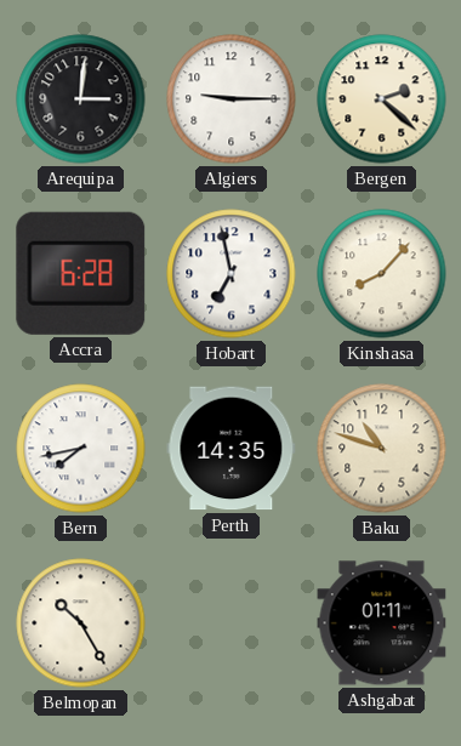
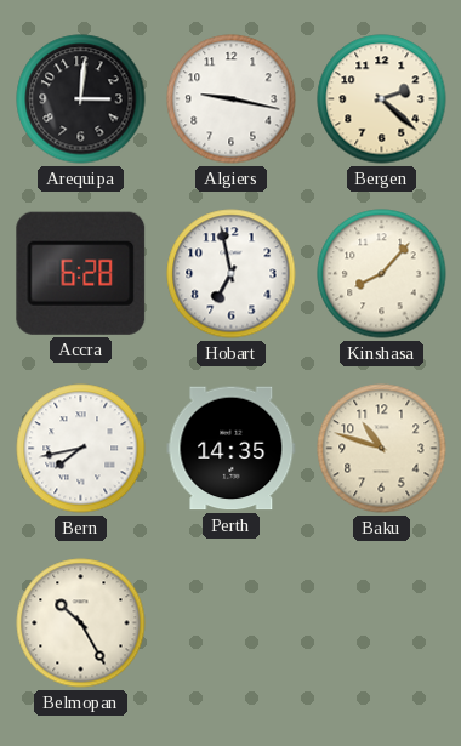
Algiers: 9:15 -> 9:17 (232, 99)
Ashgabat: 01:11 -> none (382, 623)
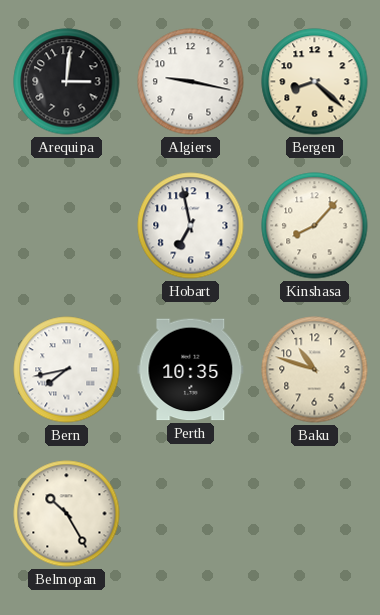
Bergen: 2:22 -> 8:22 (315, 82)
Accra: 6:28 -> none (81, 273)
Perth: 14:35 -> 10:35 (191, 370)
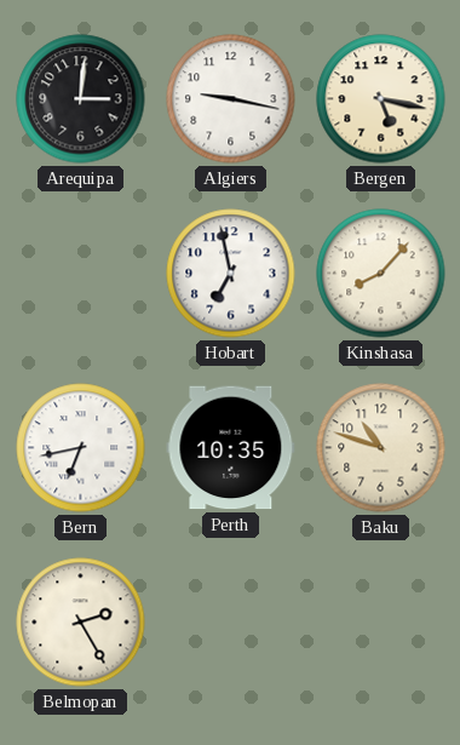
Bergen: 8:22 -> 5:17 (381, 99)
Bern: 7:43 -> 6:43 (81, 448)
Belmopan: 10:25 -> 2:25 (81, 623)
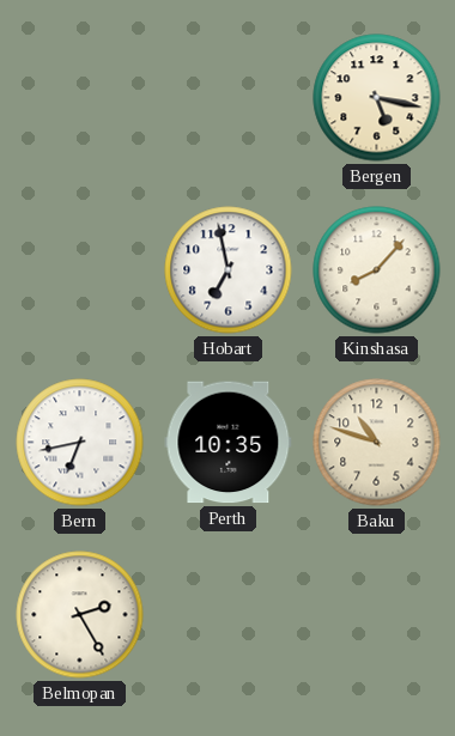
Arequipa: 3:01 -> none (81, 99)
Algiers: 9:17 -> none (231, 99)
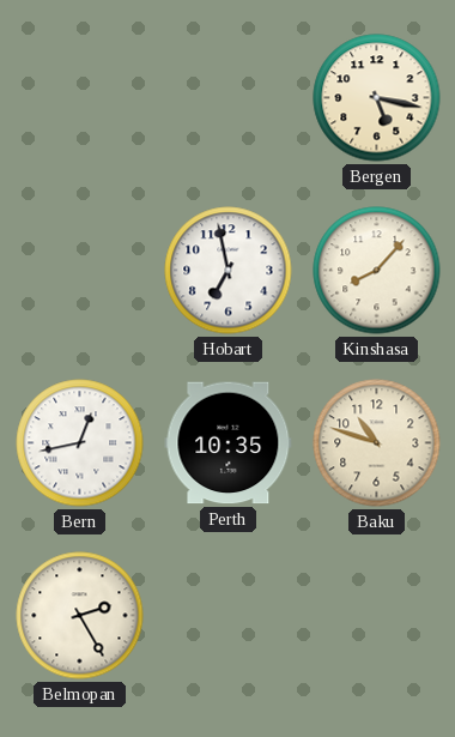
Bern: 6:43 -> 12:43 (80, 443)
